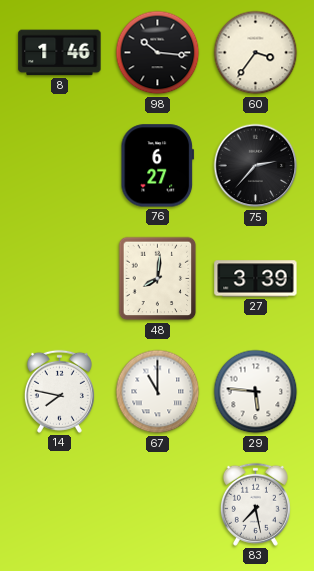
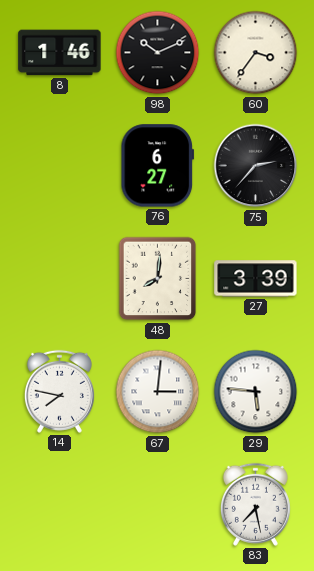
98: 10:16 -> 10:11 (158, 53)
67: 11:00 -> 3:01 (158, 392)
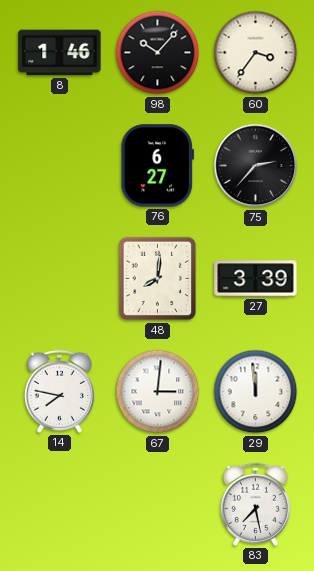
98: 10:11 -> 10:07 (158, 53)
29: 5:46 -> 11:59 (256, 392)
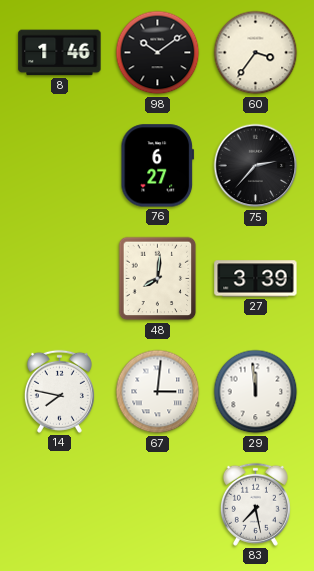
98: 10:07 -> 10:09 (158, 53)
